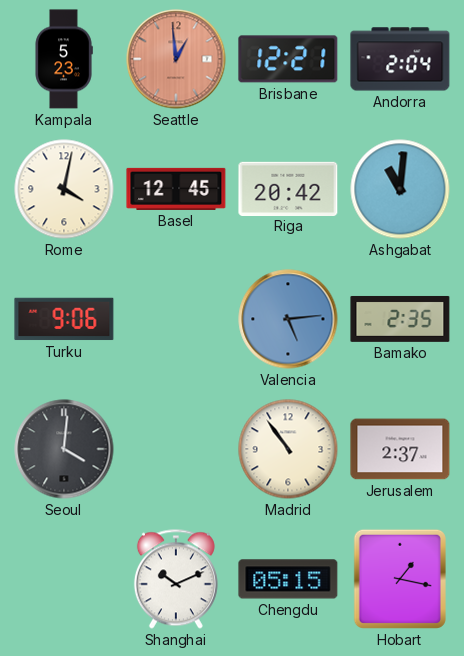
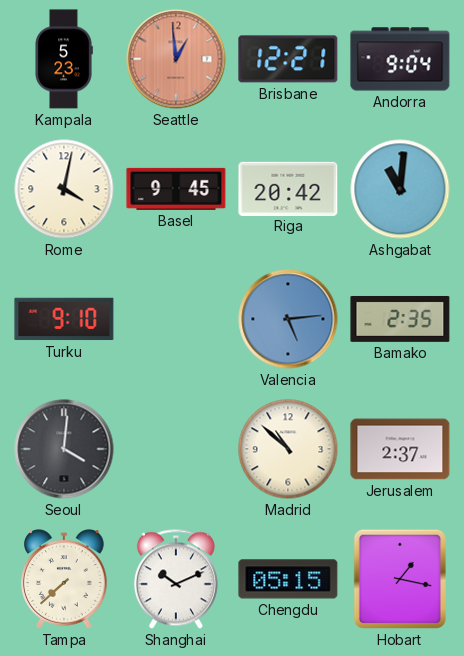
Andorra: 2:04 -> 9:04 (400, 59)
Basel: 12:45 -> 9:45 (176, 189)
Turku: 9:06 -> 9:10 (64, 319)
Madrid: 10:54 -> 10:52 (288, 449)
Tampa: none -> 7:38 (64, 579)
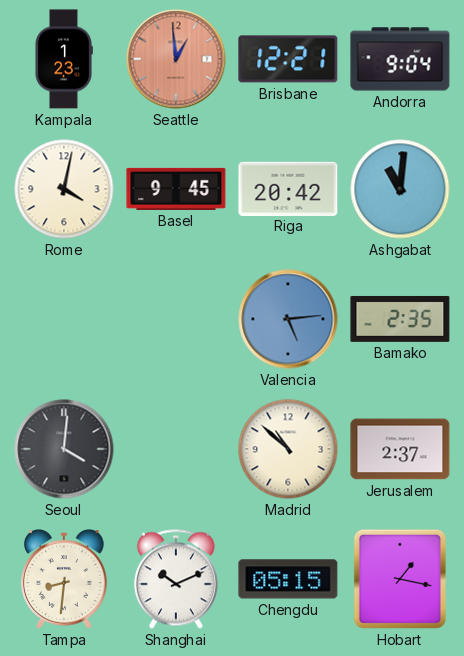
Kampala: 5:23 -> 1:23 (64, 59)
Turku: 9:10 -> none (64, 319)
Tampa: 7:38 -> 8:31 (64, 579)
